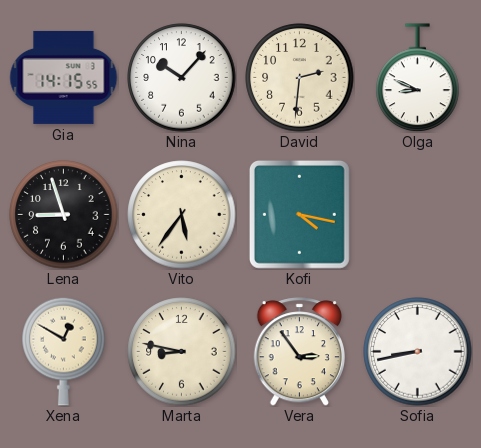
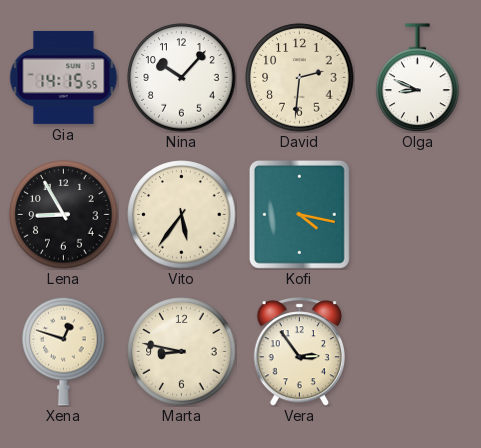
Lena: 8:57 -> 8:55 (64, 215)
Xena: 12:50 -> 12:48 (64, 351)
Sofia: 8:43 -> none (418, 352)
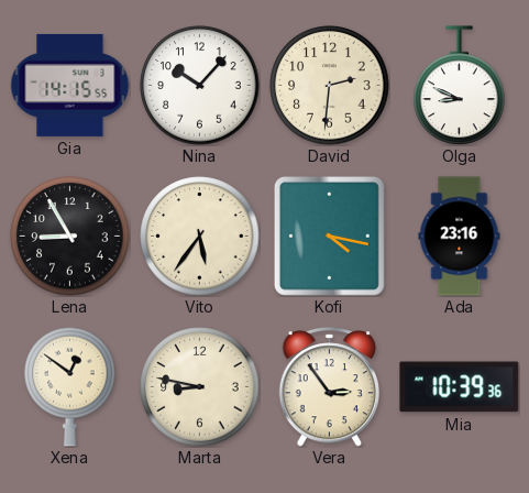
Ada: none -> 23:16 (460, 237)
Xena: 12:48 -> 12:51 (70, 386)
Mia: none -> 10:39 (460, 387)
